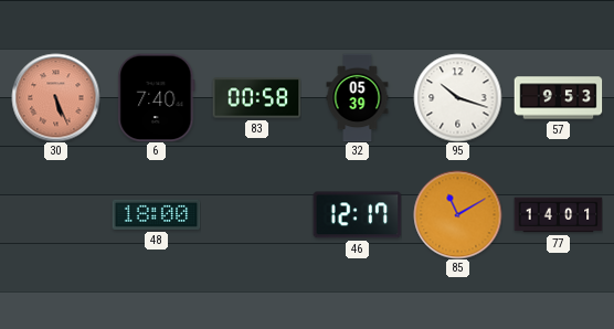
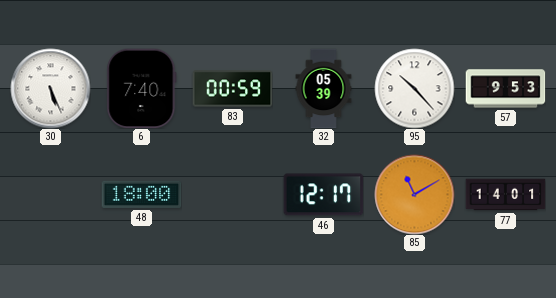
30 dial: salmon -> white (50, 88)
83: 00:58 -> 00:59 (232, 89)
95: 10:18 -> 10:23 (414, 88)
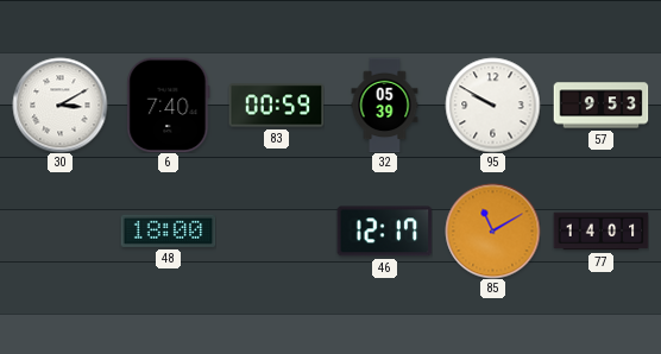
30: 5:26 -> 3:10 (59, 105)
95: 10:23 -> 9:50 (492, 105)
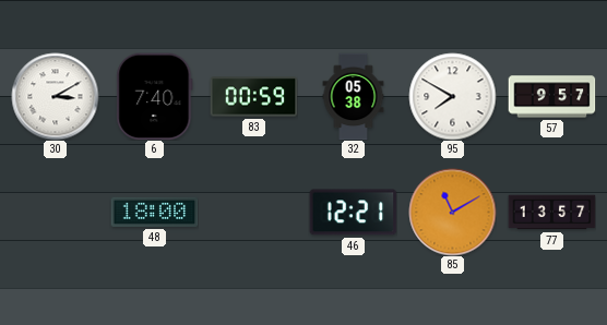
32: 05:39 -> 05:38 (354, 96)
95: 9:50 -> 7:50 (452, 96)
57: 9:53 -> 9:57 (551, 97)
46: 12:17 -> 12:21 (353, 213)
77: 14:01 -> 13:57 (551, 213)
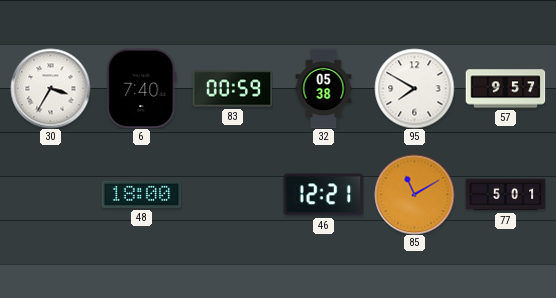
30: 3:10 -> 3:35 (50, 88)
77: 13:57 -> 5:01 (505, 195)
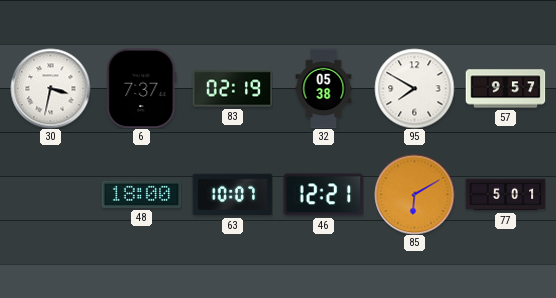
30: 3:35 -> 3:32 (50, 88)
6: 7:40 -> 7:37 (142, 88)
83: 00:59 -> 02:19 (232, 89)
63: none -> 10:07 (232, 195)
85: 11:10 -> 6:10 (414, 194)
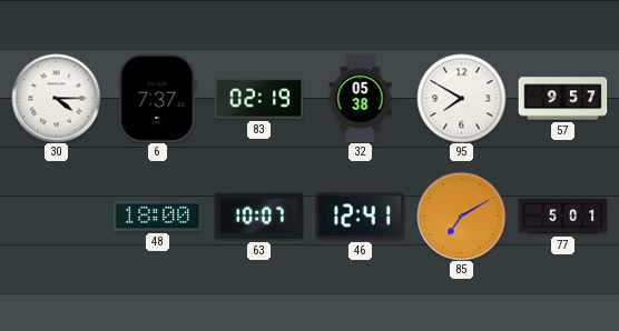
30: 3:32 -> 4:15 (56, 98)
46: 12:21 -> 12:41 (360, 217)
85: 6:10 -> 7:10 (461, 215)
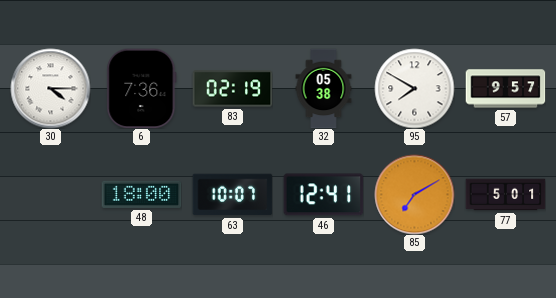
6: 7:37 -> 7:36 (142, 88)
